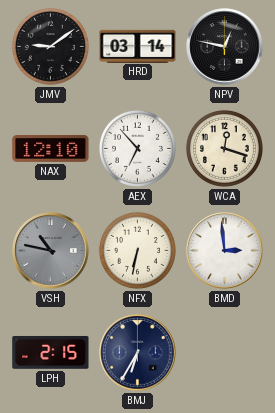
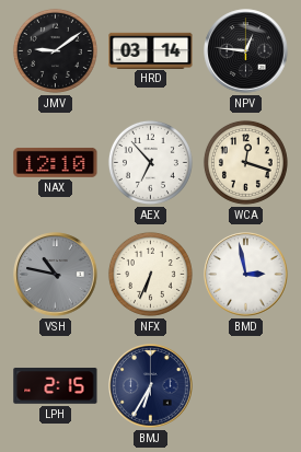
NPV: 12:47 -> 12:46 (246, 51)
NFX: 6:32 -> 6:34 (150, 274)
BMD: 2:59 -> 2:58 (246, 275)
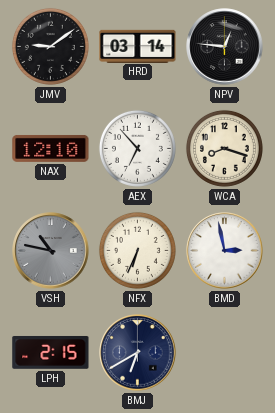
WCA: 12:18 -> 8:18 (224, 148)
BMJ: 6:35 -> 6:40 (138, 353)
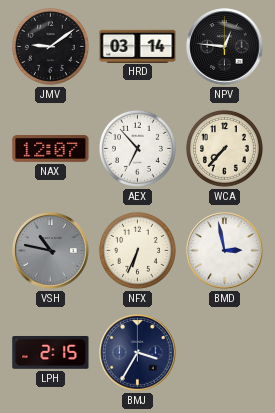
NAX: 12:10 -> 12:07 (51, 148)
WCA: 8:18 -> 7:37 (224, 148)
BMJ: 6:40 -> 3:35 (138, 353)
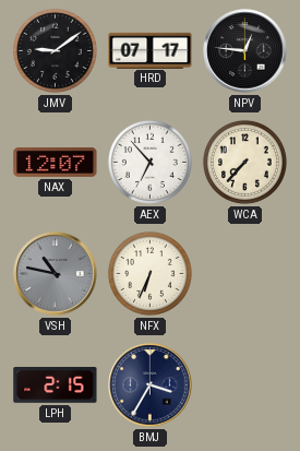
HRD: 03:14 -> 07:17 (151, 50)
BMD: 2:58 -> none (225, 251)
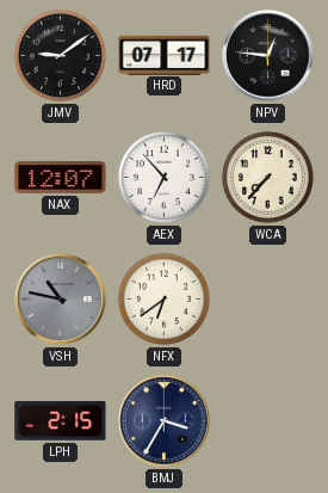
NFX: 6:34 -> 6:39 (163, 298)
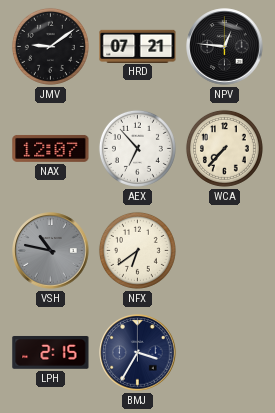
HRD: 07:17 -> 07:21 (138, 46)
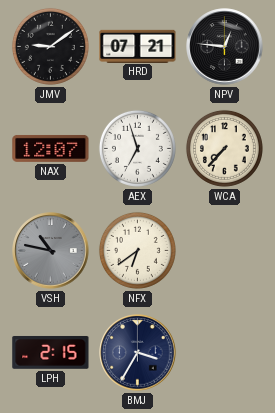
AEX: 6:53 -> 6:57 (137, 148)
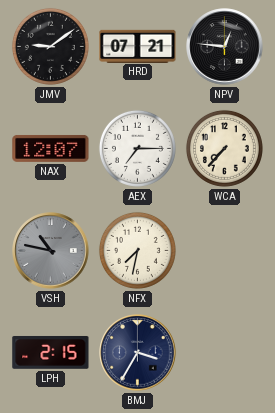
AEX: 6:57 -> 7:15 (137, 148)
NFX: 6:39 -> 7:32 (137, 250)
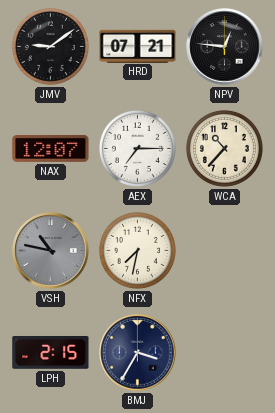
WCA: 7:37 -> 10:37 (224, 148)
